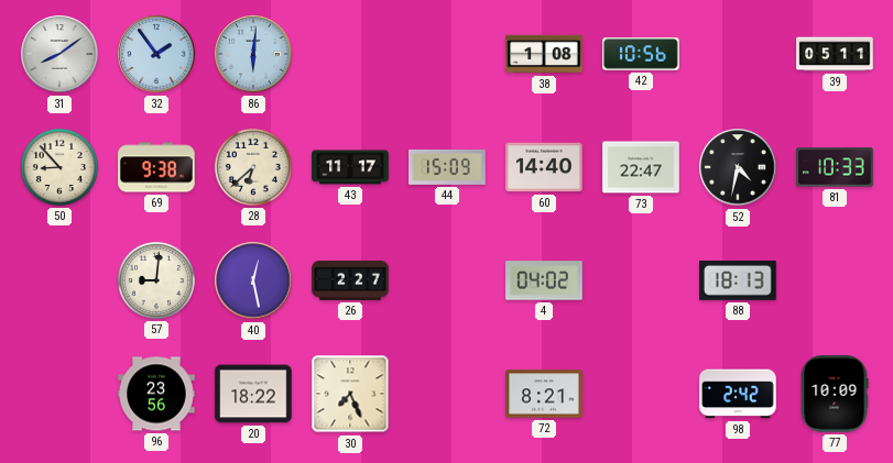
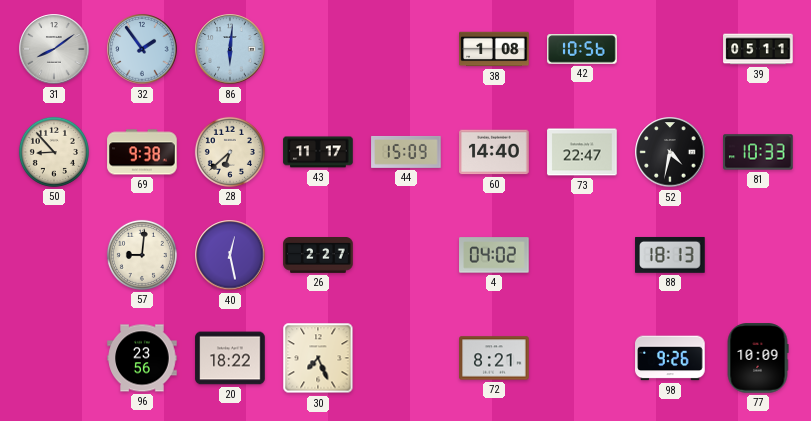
98: 2:42 -> 9:26 (670, 358)
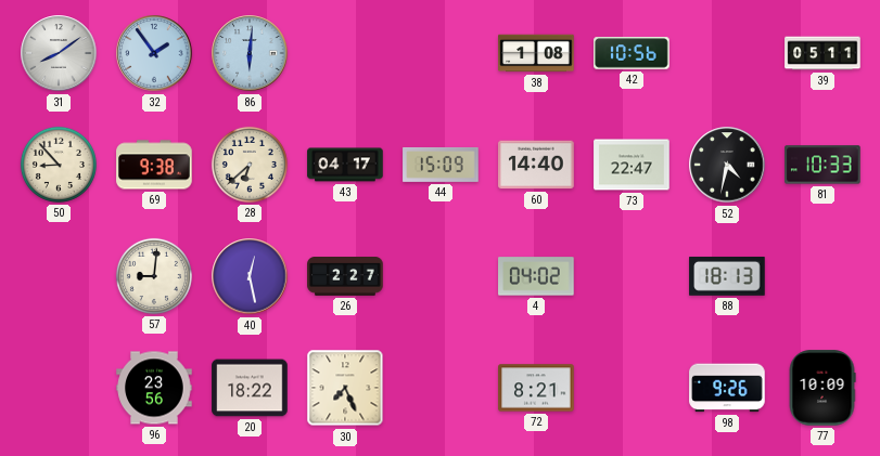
43: 11:17 -> 04:17 (345, 165)
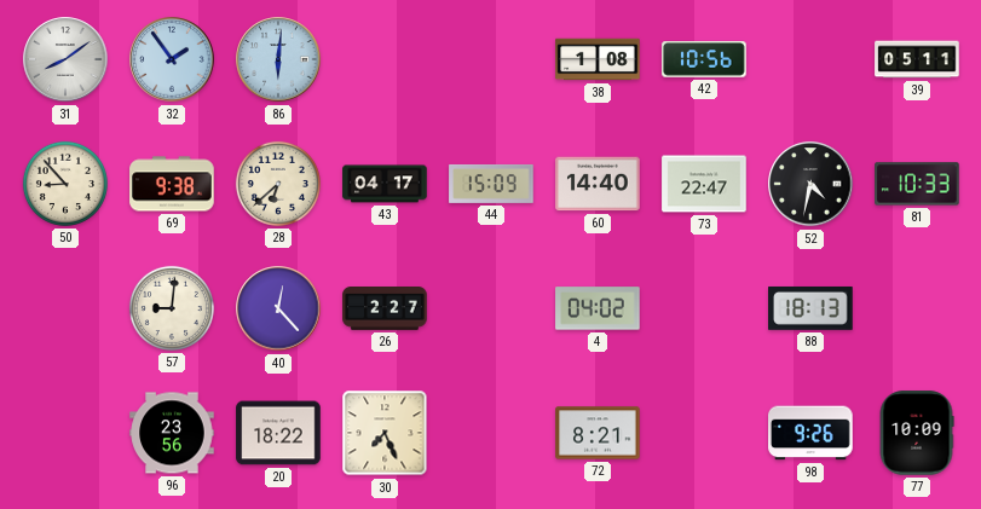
40: 12:28 -> 12:23 (278, 308)
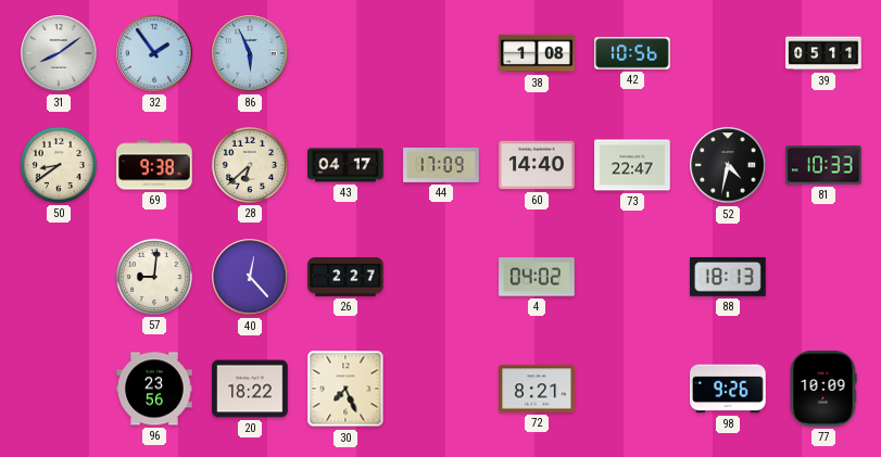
86: 6:01 -> 5:56 (250, 53)
50: 8:53 -> 8:39 (59, 165)
44: 15:09 -> 17:09 (441, 165)
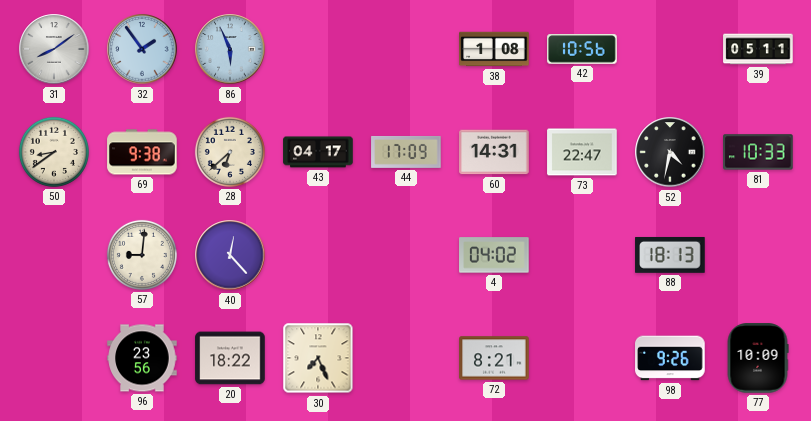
60: 14:40 -> 14:31 (494, 152)
26: 2:27 -> none (345, 278)
